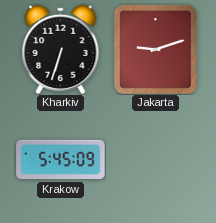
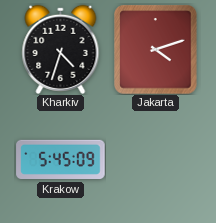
Kharkiv: 6:33 -> 4:33 (61, 49)
Jakarta: 9:12 -> 4:12 (156, 50)
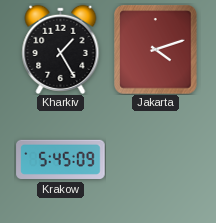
Kharkiv: 4:33 -> 1:25 (61, 49)
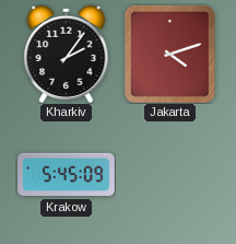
Kharkiv: 1:25 -> 2:06 (67, 54)
